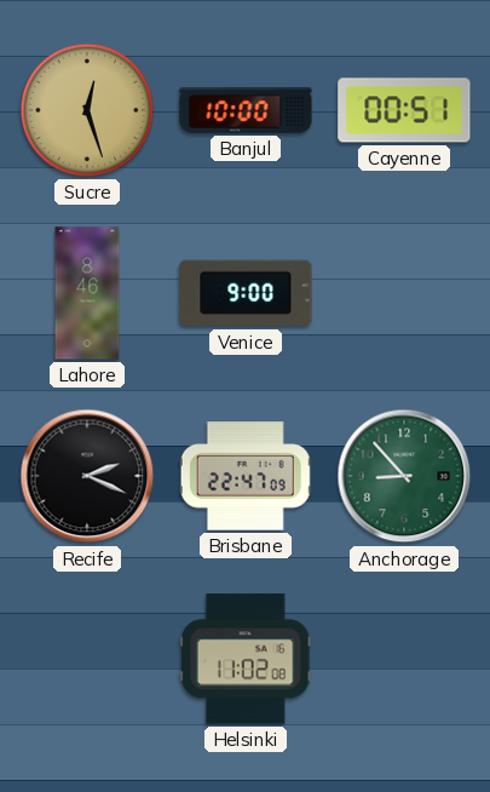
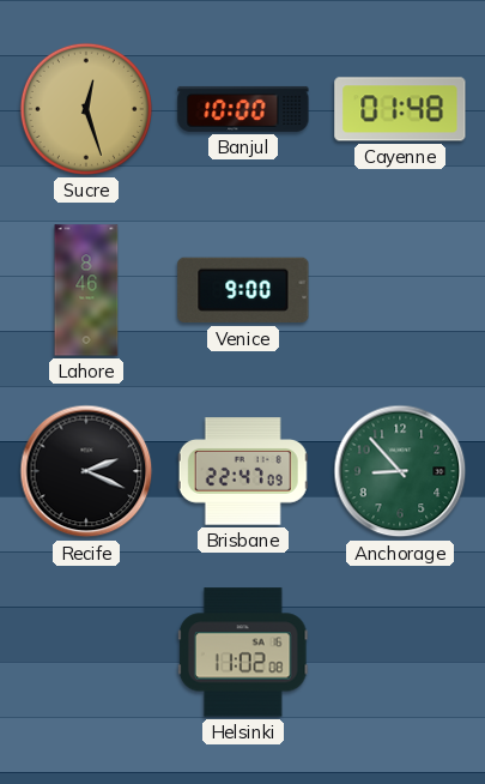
Cayenne: 00:51 -> 01:48 (400, 109)
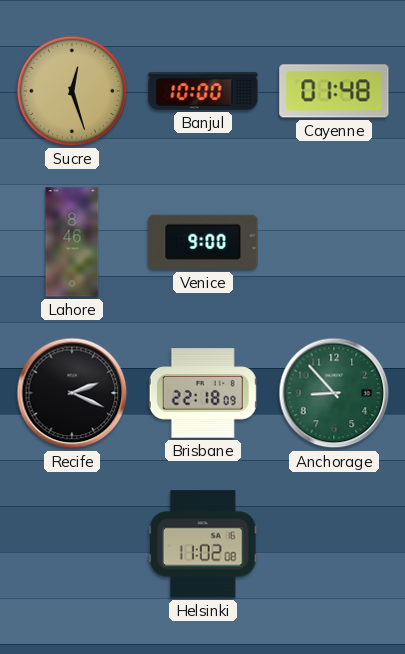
Brisbane: 22:47 -> 22:18 (203, 393)
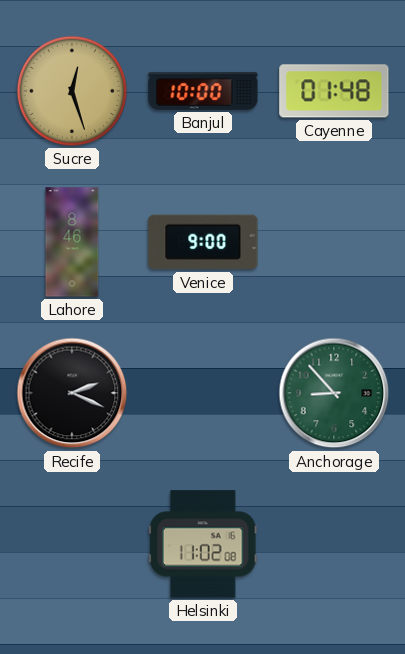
Brisbane: 22:18 -> none (203, 393)
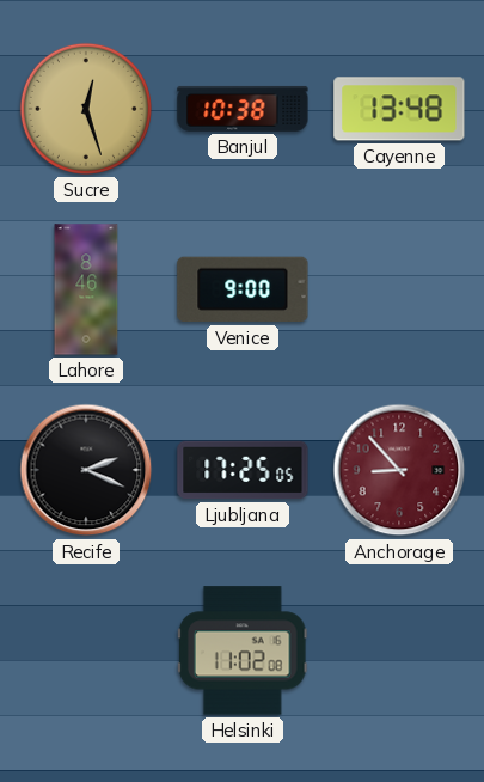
Banjul: 10:00 -> 10:38 (243, 109)
Cayenne: 01:48 -> 13:48 (399, 109)
Ljubljana: none -> 17:25 (243, 470)
Anchorage dial: green -> burgundy (399, 470)
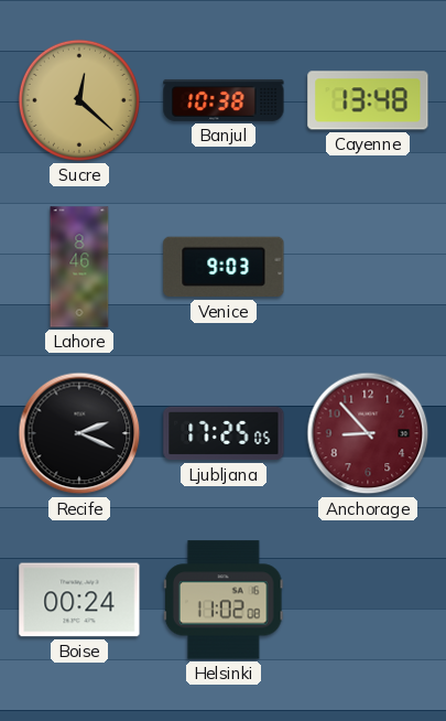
Sucre: 12:27 -> 12:22 (79, 100)
Venice: 9:00 -> 9:03 (224, 267)
Boise: none -> 00:24 (79, 600)
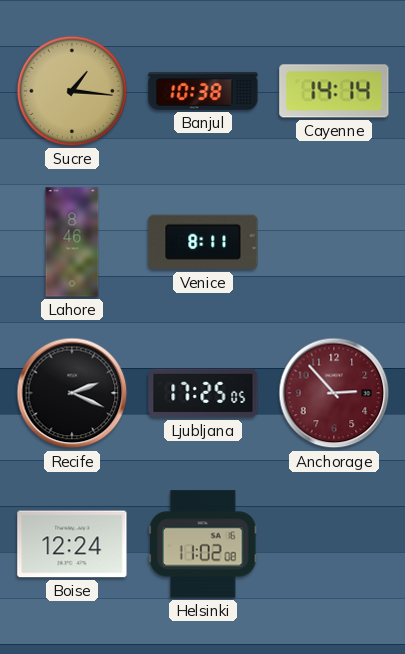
Sucre: 12:22 -> 1:16 (72, 91)
Cayenne: 13:48 -> 14:14 (334, 91)
Venice: 9:03 -> 8:11 (203, 242)
Anchorage: 8:53 -> 2:53 (334, 393)
Boise: 00:24 -> 12:24 (72, 544)
